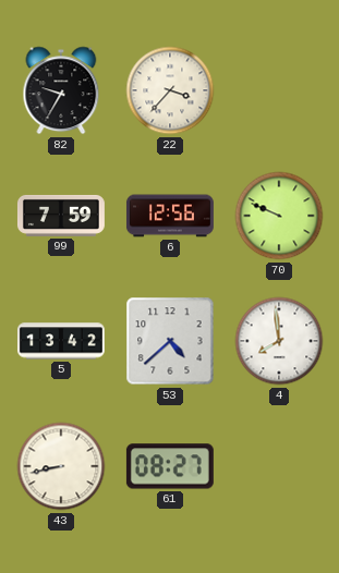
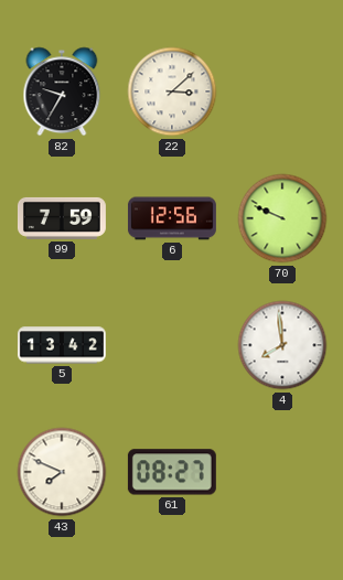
22: 3:37 -> 3:08 (172, 92)
53: 4:38 -> none (170, 341)
43: 8:43 -> 7:49 (62, 472)
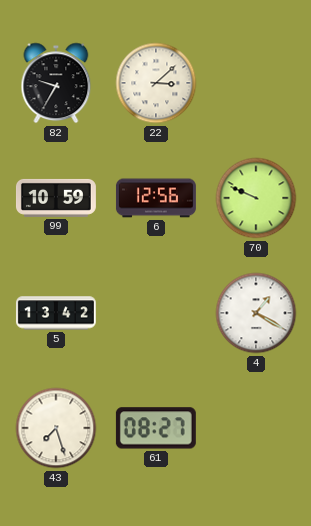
99: 7:59 -> 10:59 (56, 198)
4: 7:59 -> 1:20 (256, 313)
43: 7:49 -> 7:27 (56, 428)
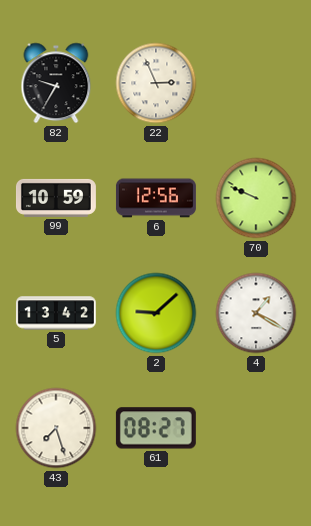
22: 3:08 -> 2:56 (156, 83)
2: none -> 9:08 (156, 313)
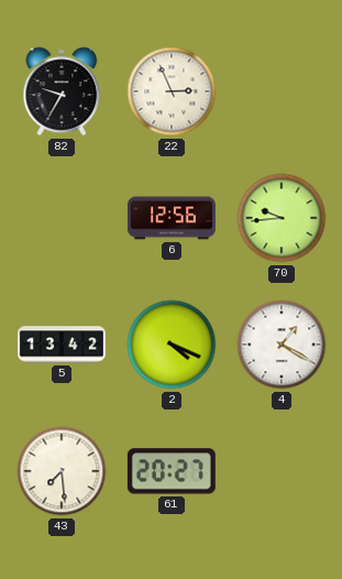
99: 10:59 -> none (56, 198)
70: 9:49 -> 9:44 (282, 218)
2: 9:08 -> 4:19 (172, 345)
43: 7:27 -> 7:29 (62, 471)
61: 08:27 -> 20:27 (172, 471)
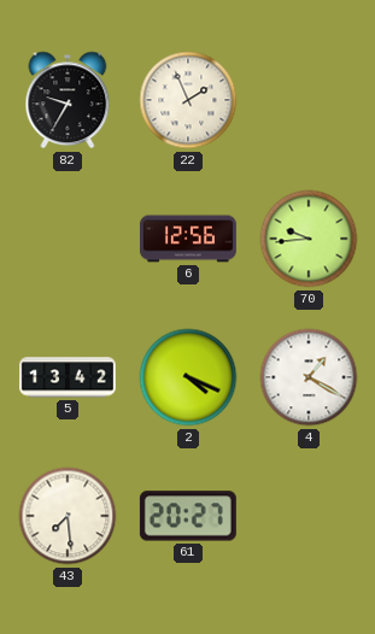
22: 2:56 -> 1:56 (188, 100)
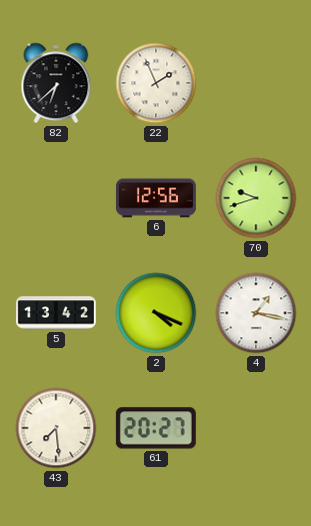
82: 9:35 -> 6:38 (56, 83)
70: 9:44 -> 9:42 (256, 198)
4: 1:20 -> 1:17 (256, 313)
